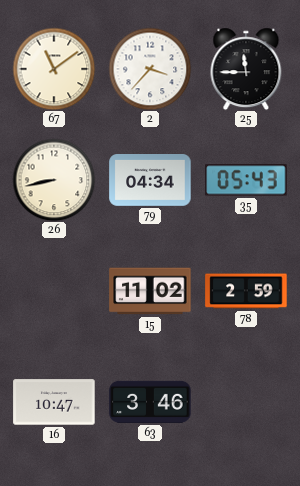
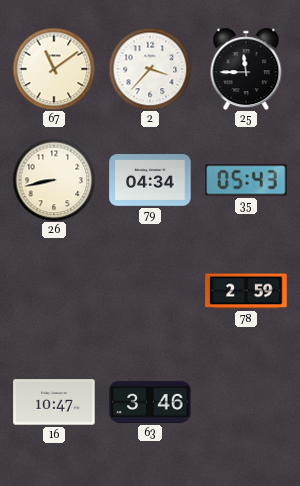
15: 11:02 -> none (150, 291)
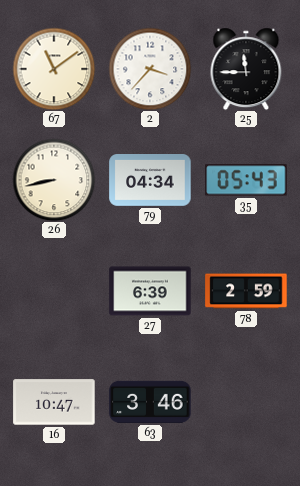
27: none -> 6:39 (150, 291)
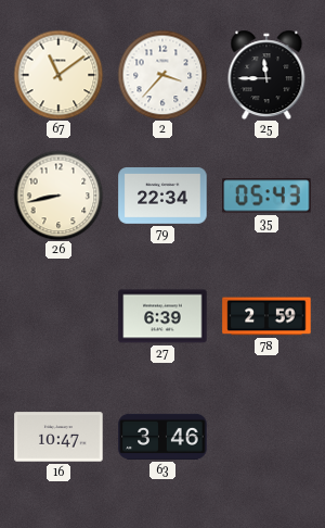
79: 04:34 -> 22:34 (162, 197)
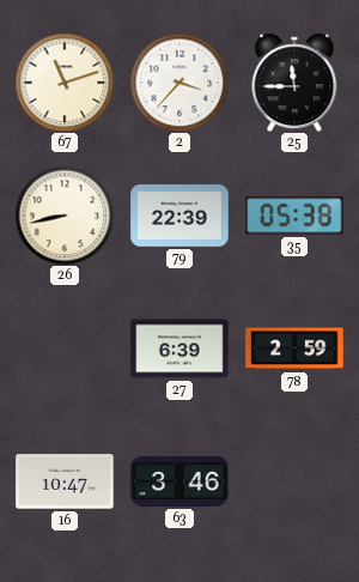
67: 11:09 -> 11:12 (65, 83)
79: 22:34 -> 22:39 (180, 217)
35: 05:43 -> 05:38 (294, 216)
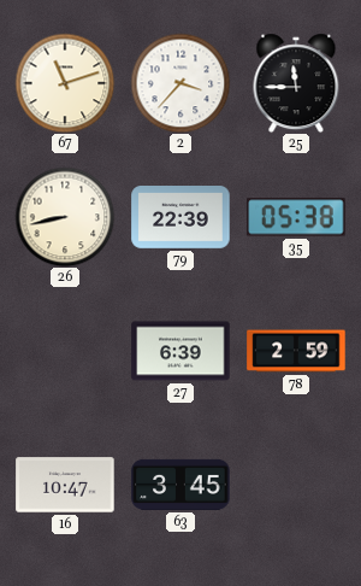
63: 3:46 -> 3:45 (180, 485)
